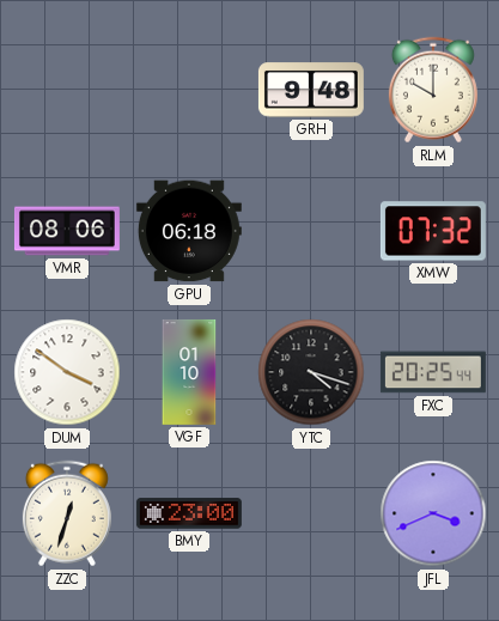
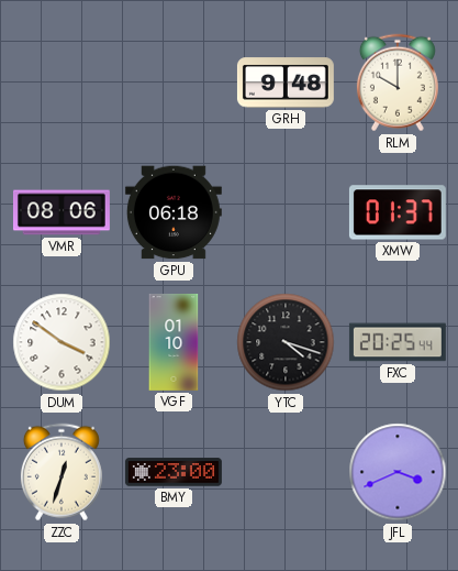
XMW: 07:32 -> 01:37 (398, 212)
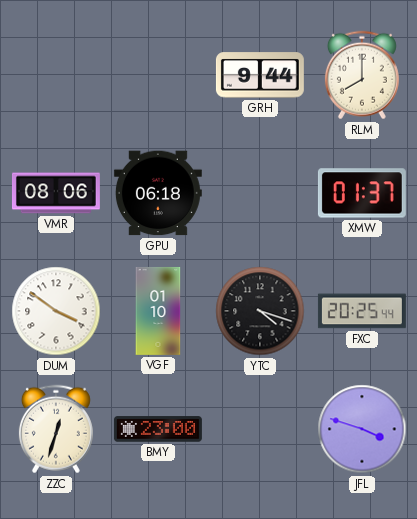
GRH: 9:48 -> 9:44 (260, 75)
RLM: 10:00 -> 8:00 (362, 75)
JFL: 3:41 -> 3:48 (362, 429)
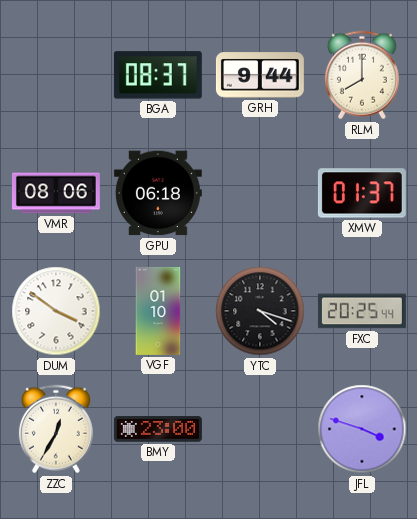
BGA: none -> 08:37 (158, 75)
ZZC: 12:33 -> 12:35 (56, 429)
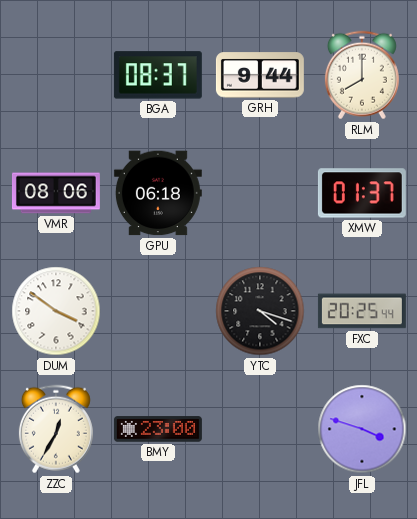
VGF: 01:10 -> none (158, 311)
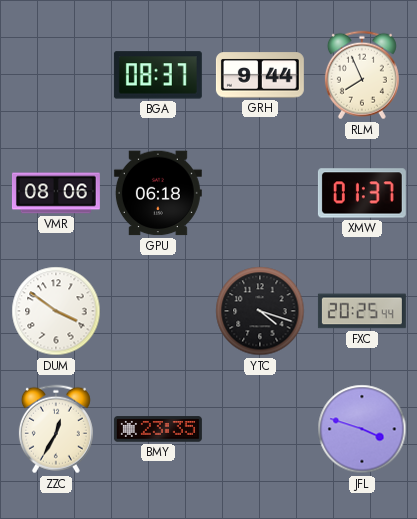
RLM: 8:00 -> 7:56 (362, 75)
BMY: 23:00 -> 23:35 (158, 429)
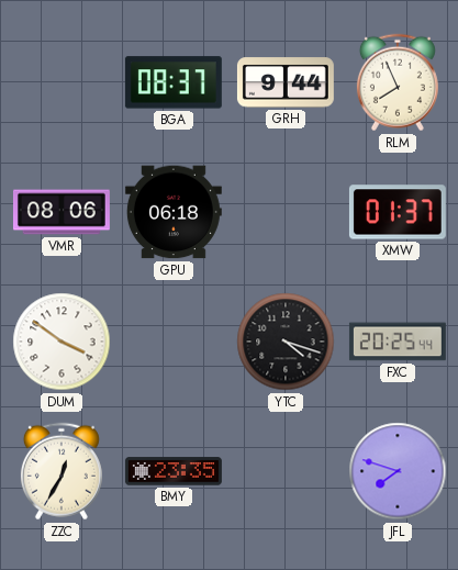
JFL: 3:48 -> 7:48 (398, 471)
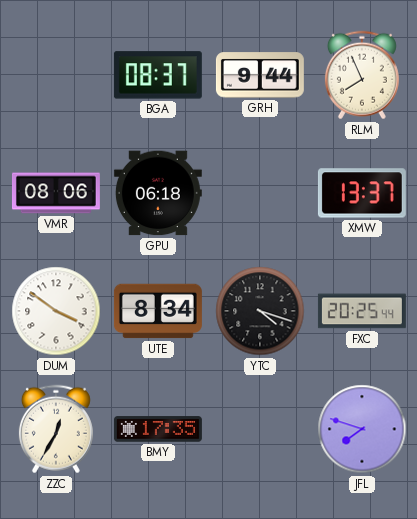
XMW: 01:37 -> 13:37 (362, 193)
UTE: none -> 8:34 (158, 311)
BMY: 23:35 -> 17:35 (158, 429)
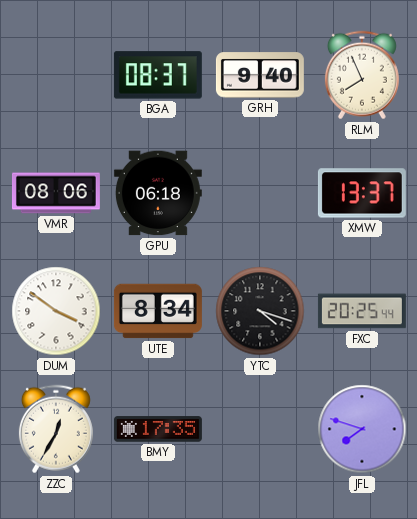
GRH: 9:44 -> 9:40 (260, 75)
